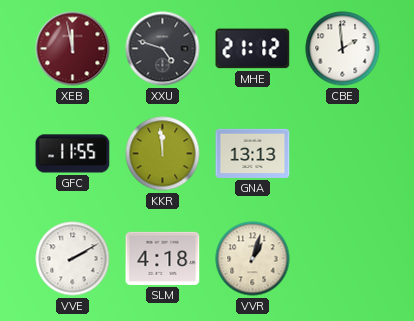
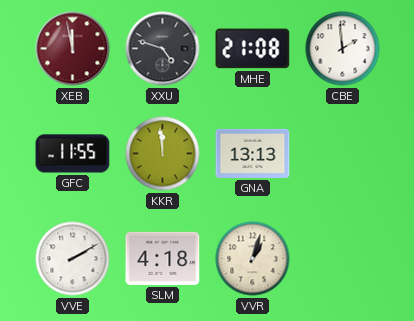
MHE: 21:12 -> 21:08 (253, 49)
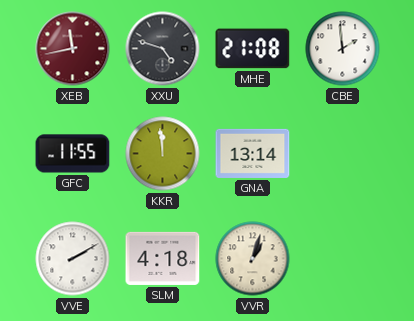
XEB: 11:58 -> 11:43 (73, 49)
GNA: 13:13 -> 13:14 (253, 153)
